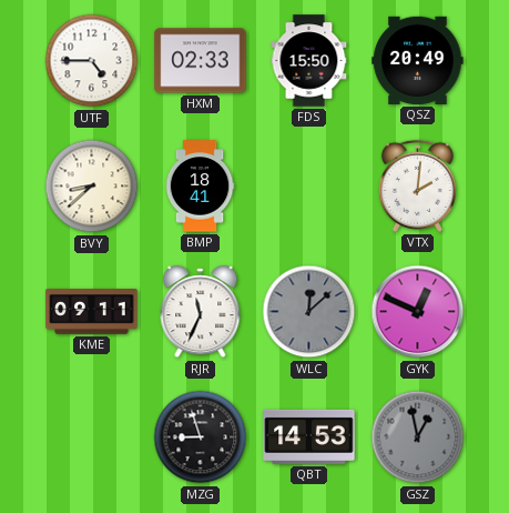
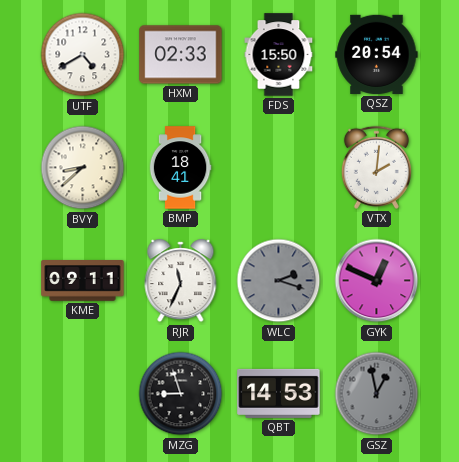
UTF: 4:45 -> 4:40 (83, 55)
QSZ: 20:49 -> 20:54 (377, 54)
WLC: 12:08 -> 2:18 (279, 281)
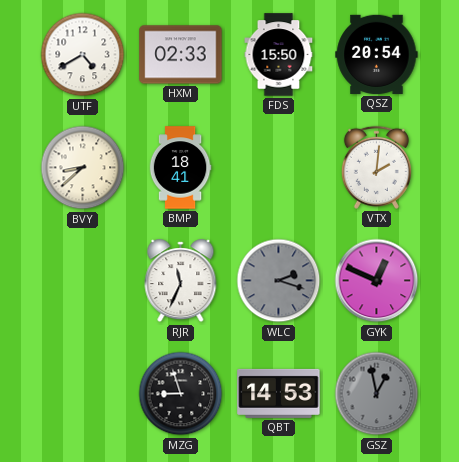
KME: 09:11 -> none (83, 281)
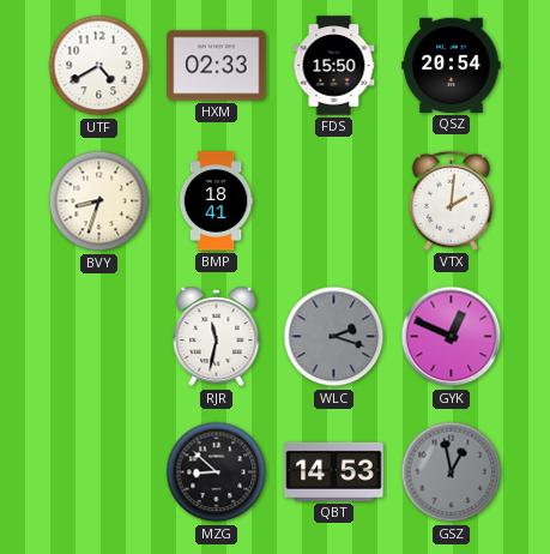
BVY: 8:38 -> 8:33 (99, 201)
RJR: 11:34 -> 11:32 (217, 337)
MZG: 8:57 -> 8:52 (217, 472)
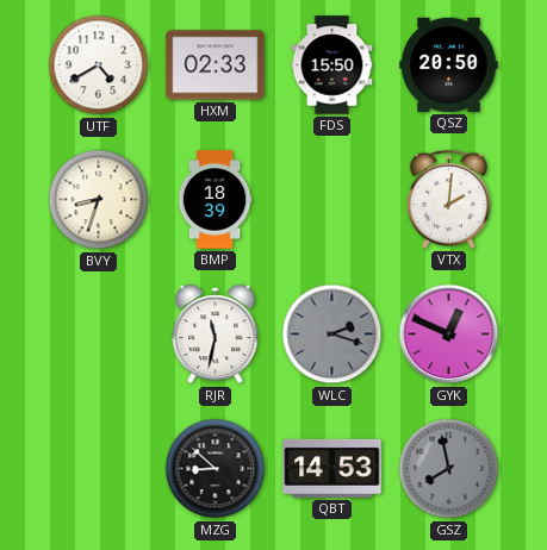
QSZ: 20:54 -> 20:50 (449, 64)
BMP: 18:41 -> 18:39 (215, 200)
GSZ: 12:58 -> 7:58 (449, 469)
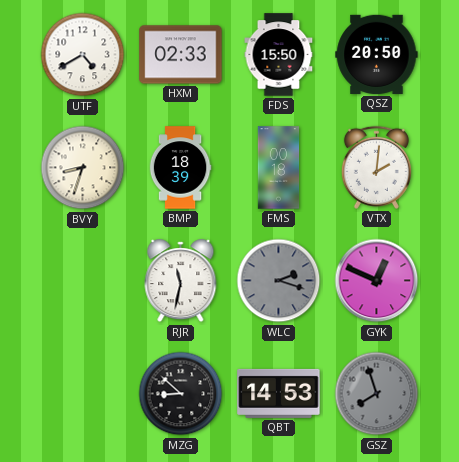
FMS: none -> 00:18 (279, 168)
GSZ: 7:58 -> 7:57 (377, 394)
